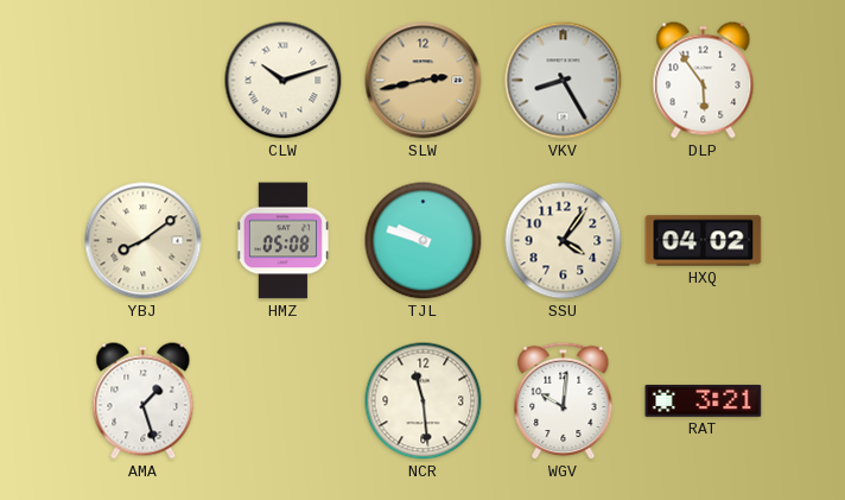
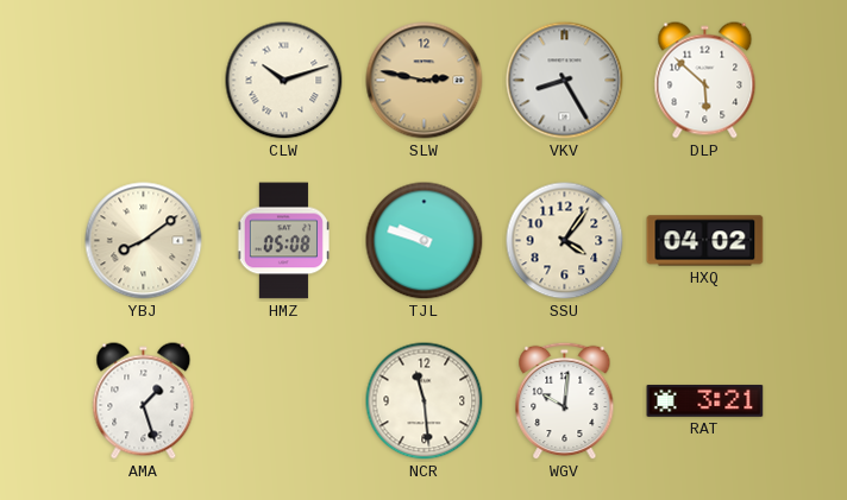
SLW: 2:43 -> 2:47 (425, 81)
DLP: 5:54 -> 5:52 (705, 81)
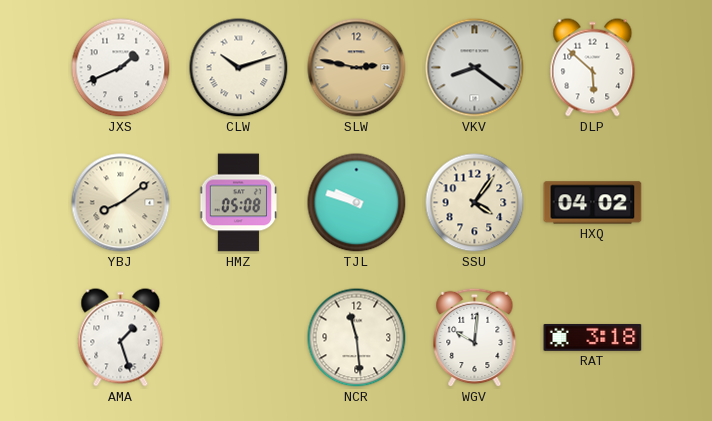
JXS: none -> 1:41 (121, 68)
VKV: 8:25 -> 8:21 (475, 68)
RAT: 3:21 -> 3:18 (593, 337)
